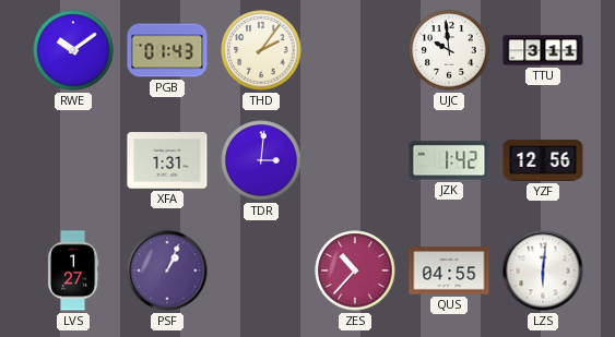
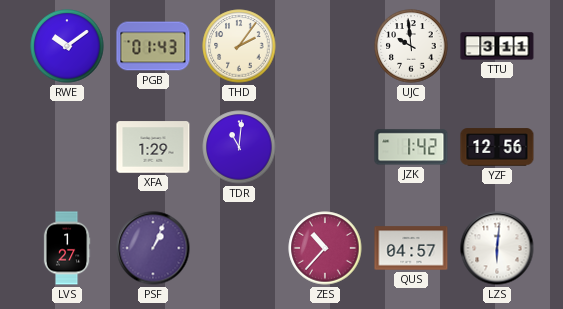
XFA: 1:31 -> 1:29 (153, 147)
TDR: 3:01 -> 11:01 (239, 147)
QUS: 04:55 -> 04:57 (411, 248)
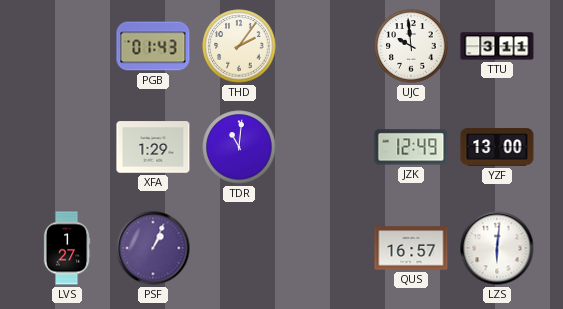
RWE: 10:09 -> none (67, 46)
JZK: 1:42 -> 12:49 (411, 147)
YZF: 12:56 -> 13:00 (497, 147)
ZES: 10:37 -> none (325, 248)
QUS: 04:57 -> 16:57 (411, 248)
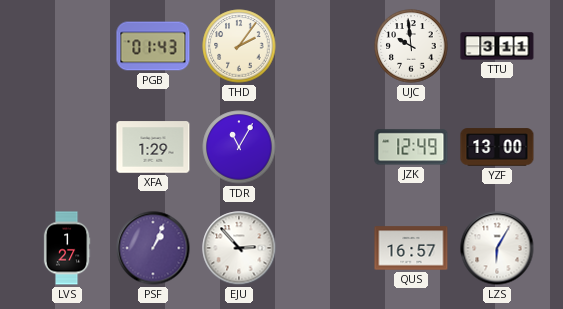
TDR: 11:01 -> 11:05 (239, 147)
EJU: none -> 2:53 (239, 248)
LZS: 6:01 -> 6:05 (497, 248)
